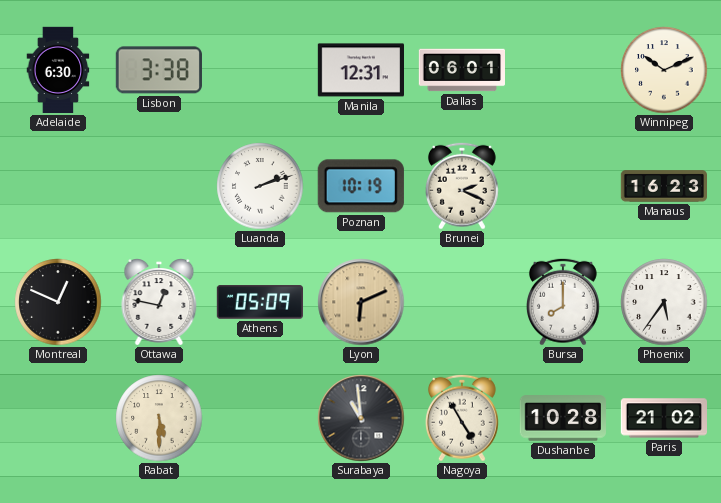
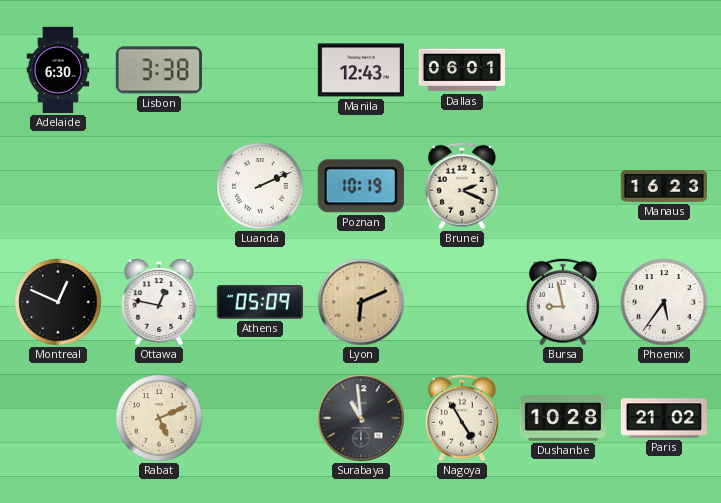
Manila: 12:31 -> 12:43 (360, 70)
Winnipeg: 10:11 -> none (664, 70)
Luanda: 2:12 -> 2:11 (260, 186)
Bursa: 8:00 -> 8:58 (563, 302)
Rabat: 5:30 -> 5:11 (159, 418)
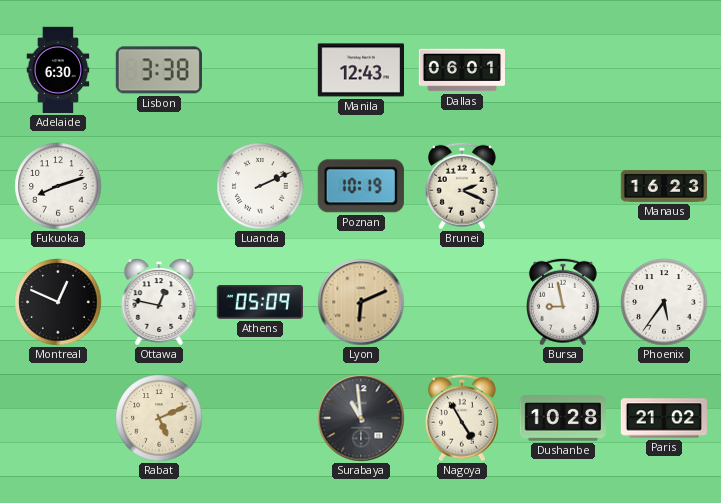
Fukuoka: none -> 8:12 (58, 186)
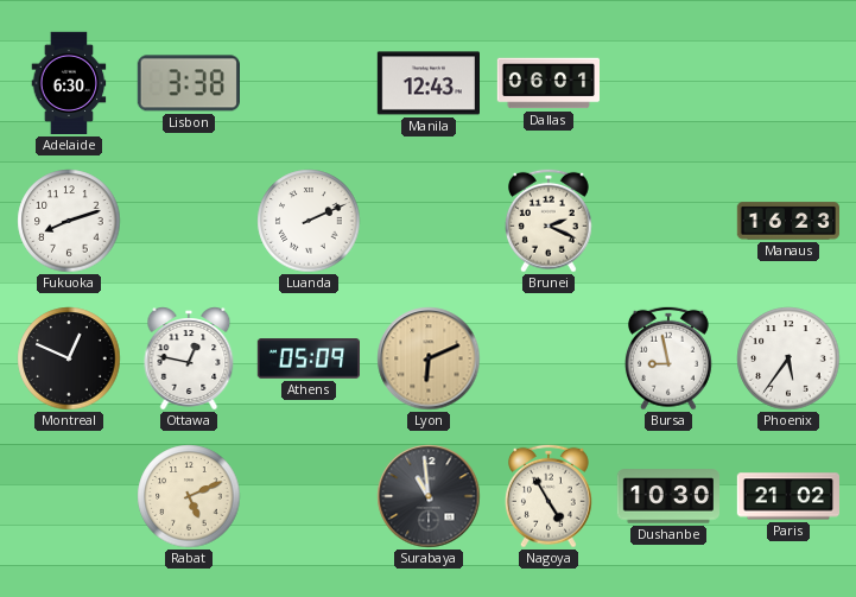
Poznan: 10:19 -> none (361, 186)
Dushanbe: 10:28 -> 10:30 (667, 496)
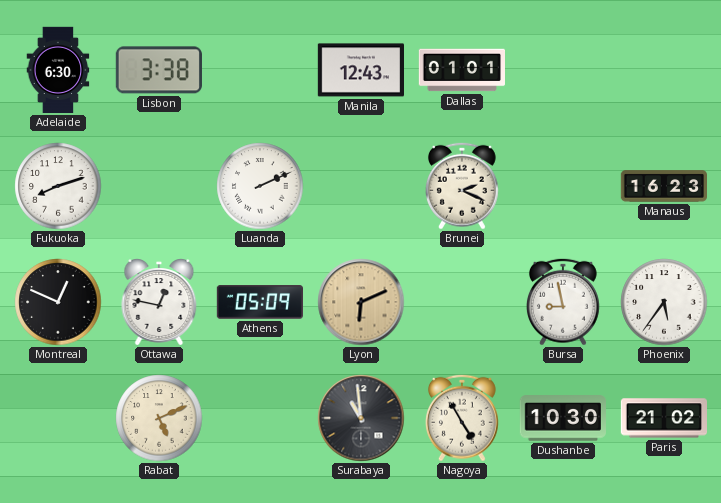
Dallas: 06:01 -> 01:01 (461, 70)
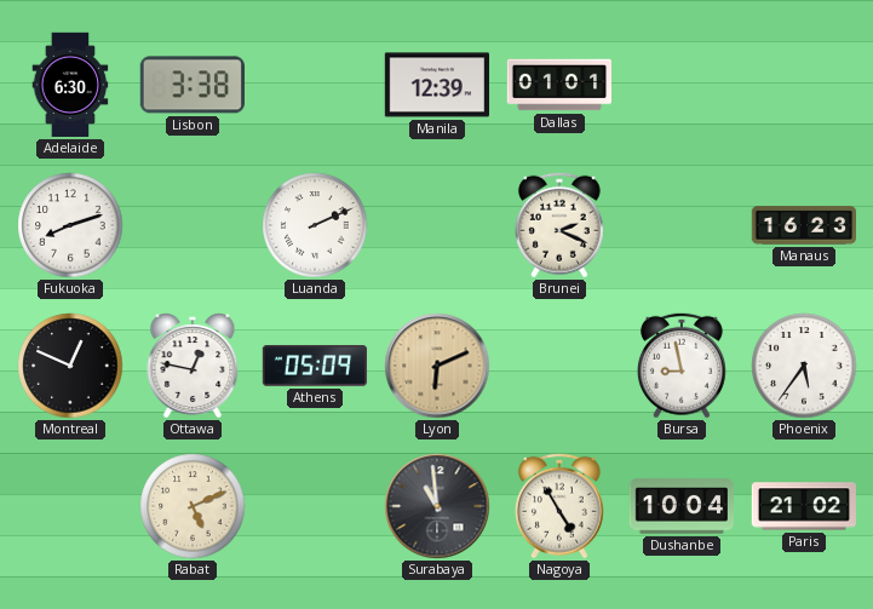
Manila: 12:43 -> 12:39 (436, 85)
Dushanbe: 10:30 -> 10:04 (680, 506)
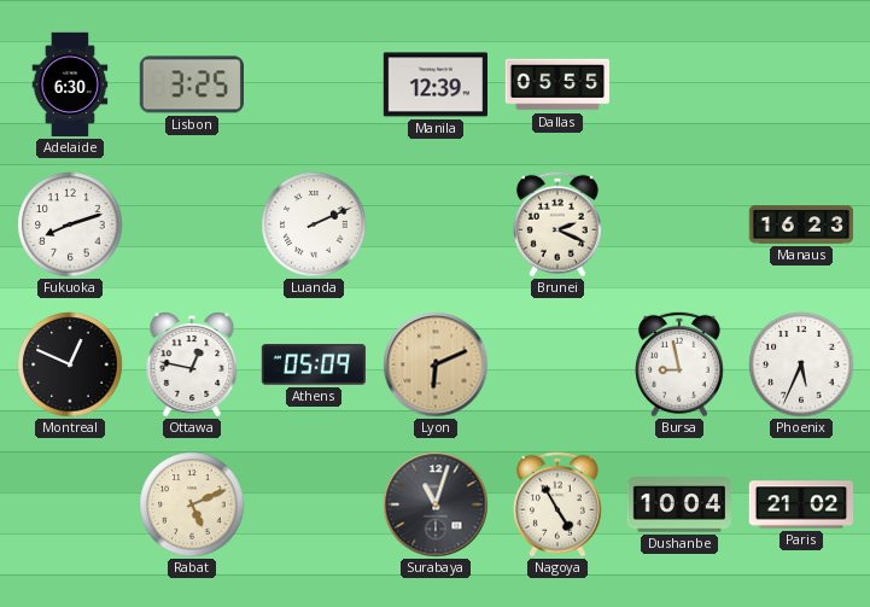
Lisbon: 3:38 -> 3:25 (192, 84)
Dallas: 01:01 -> 05:55 (556, 84)
Phoenix: 5:36 -> 5:34 (801, 364)
Surabaya: 10:59 -> 11:03 (436, 504)
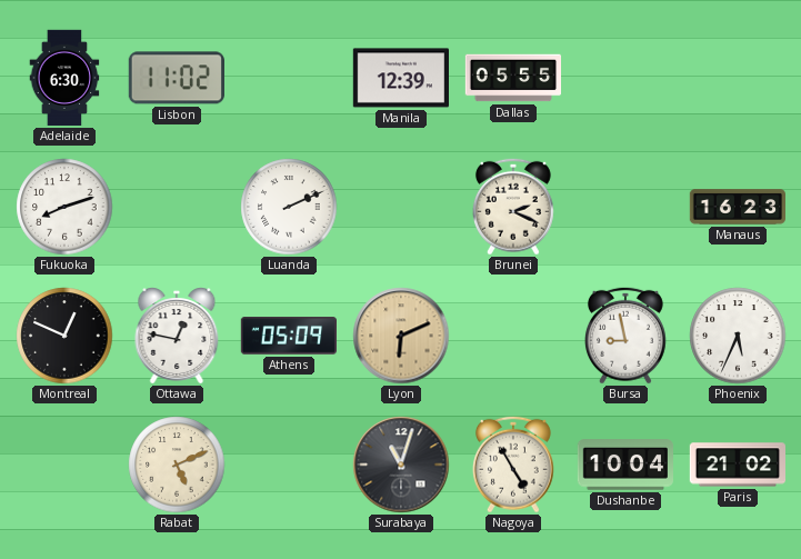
Lisbon: 3:25 -> 11:02 (177, 78)
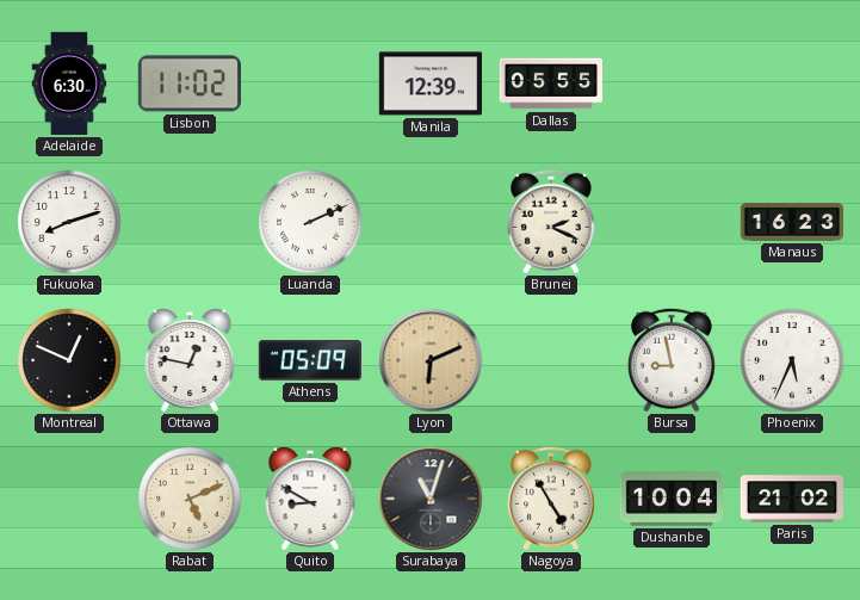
Quito: none -> 8:50 (310, 499)
